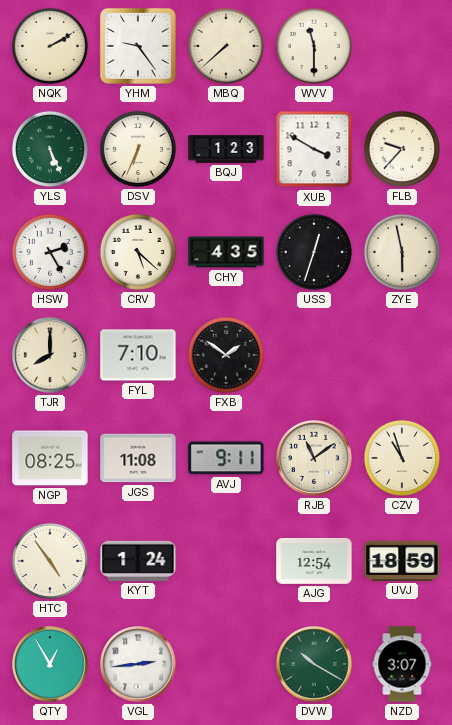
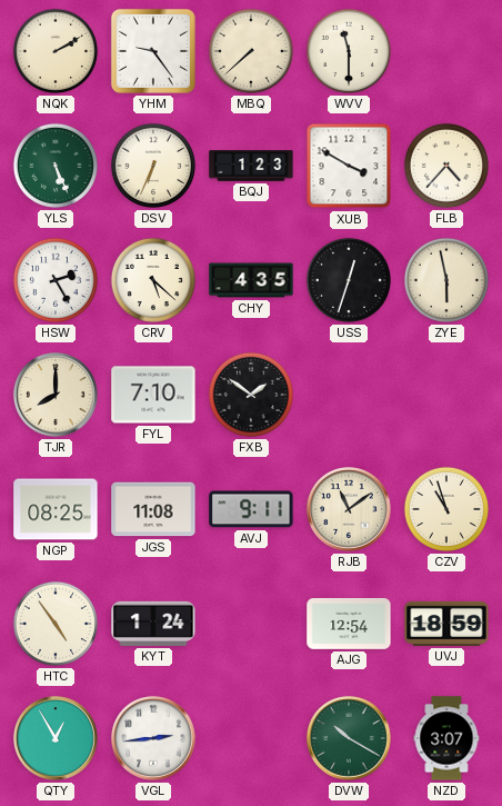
FLB: 9:37 -> 4:37 (446, 166)
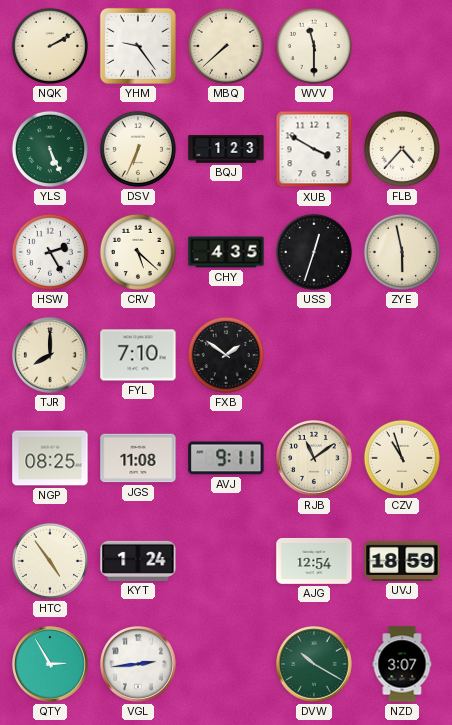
QTY: 12:55 -> 2:55 (51, 665)
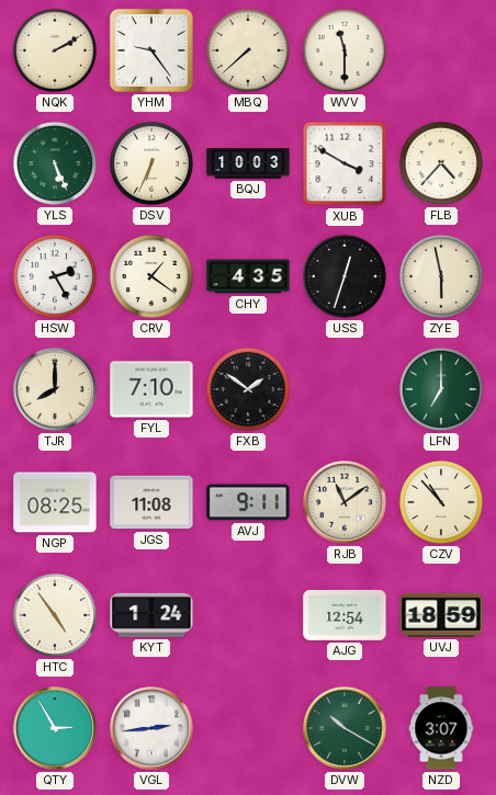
BQJ: 1:23 -> 10:03 (248, 163)
CRV: 5:22 -> 1:21 (151, 276)
LFN: none -> 7:00 (441, 389)
CZV: 10:57 -> 10:53 (441, 502)
